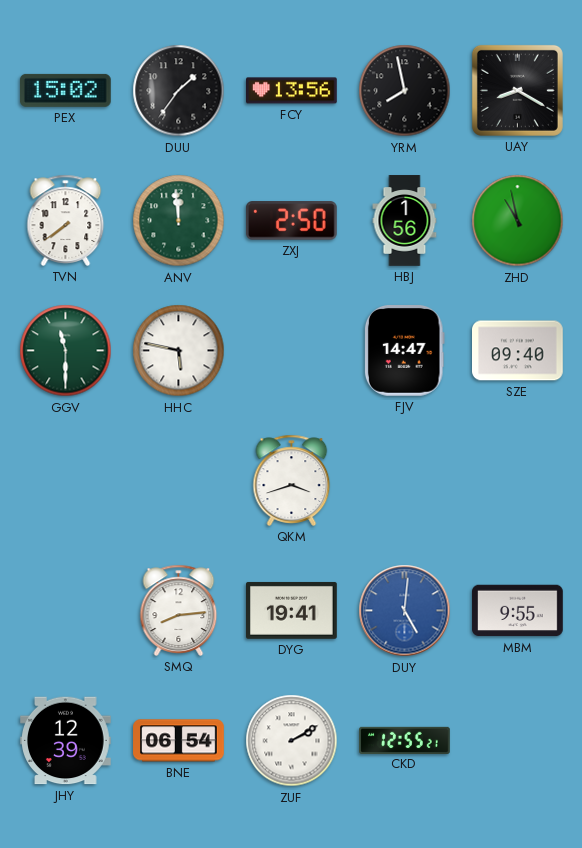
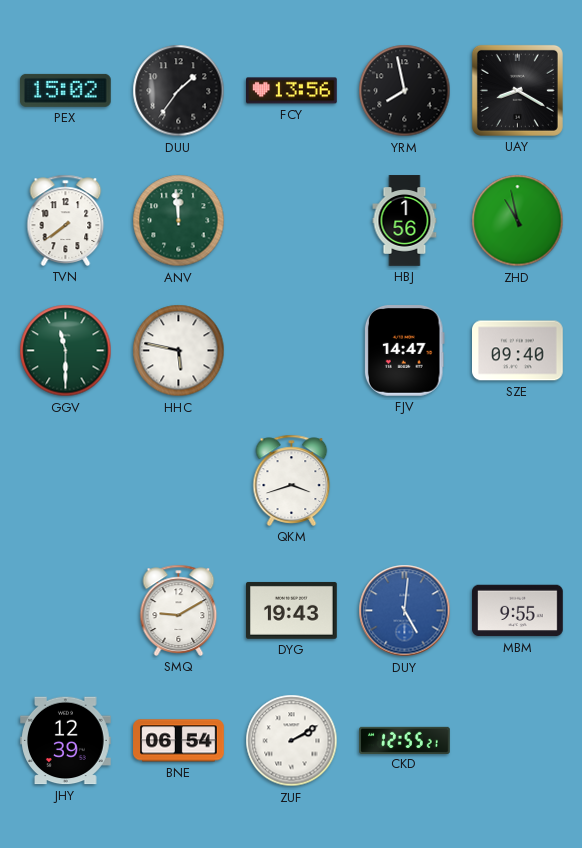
ZXJ: 2:50 -> none (292, 221)
SMQ: 8:14 -> 9:10 (179, 610)
DYG: 19:41 -> 19:43 (292, 610)
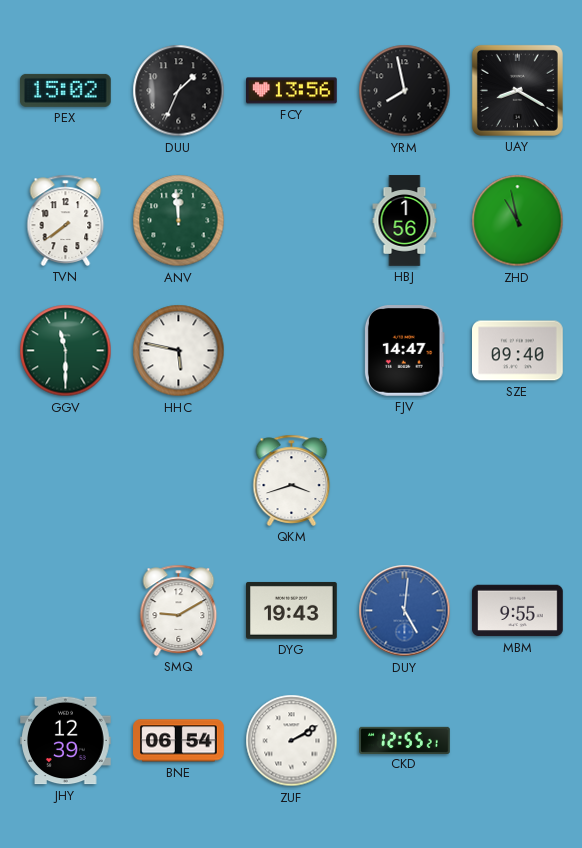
DUU: 1:36 -> 1:34 (179, 91)
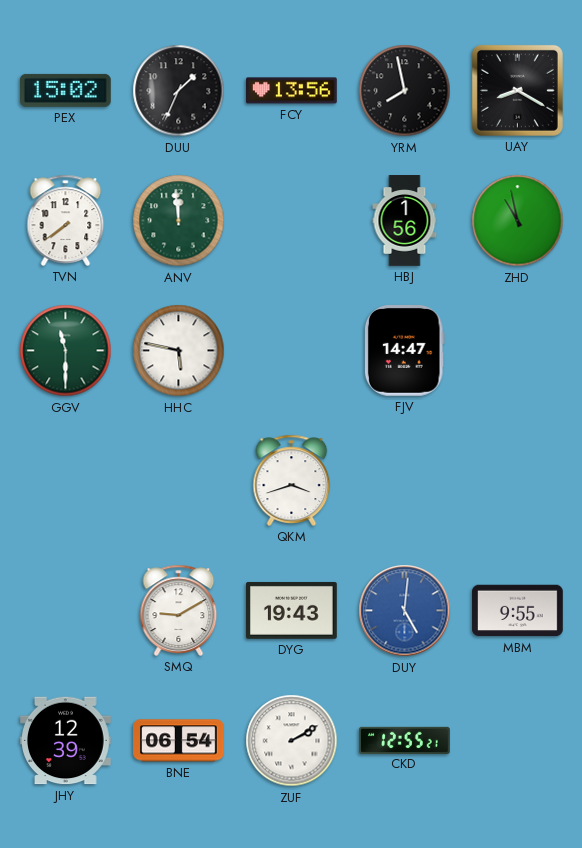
SZE: 09:40 -> none (518, 351)
